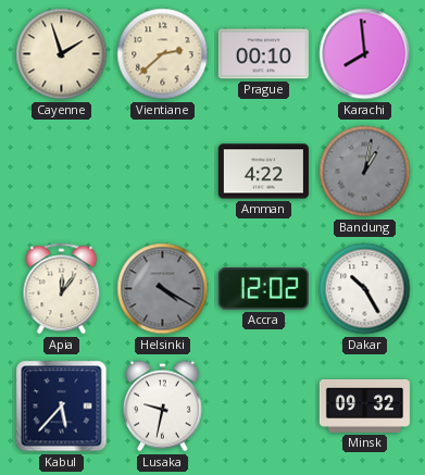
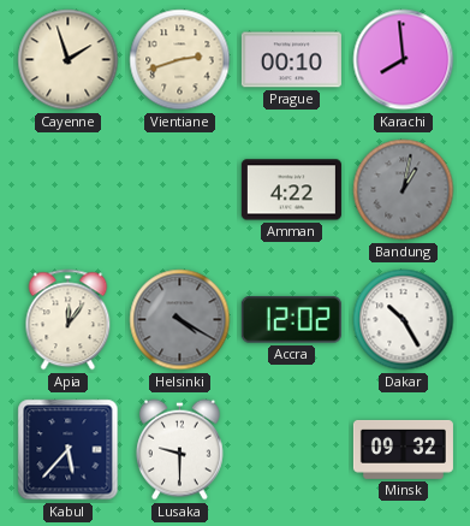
Vientiane: 2:38 -> 2:42 (180, 60)
Lusaka: 9:32 -> 9:30 (179, 450)
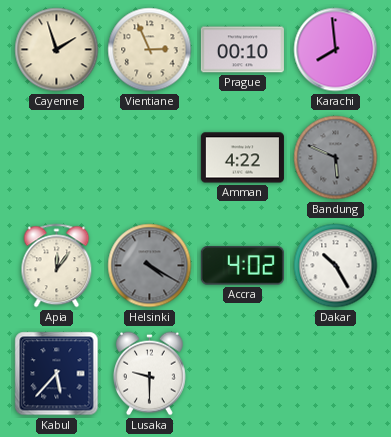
Vientiane: 2:42 -> 2:56 (150, 50)
Bandung: 1:02 -> 5:49 (336, 158)
Accra: 12:02 -> 4:02 (242, 266)
Minsk: 09:32 -> none (403, 449)
